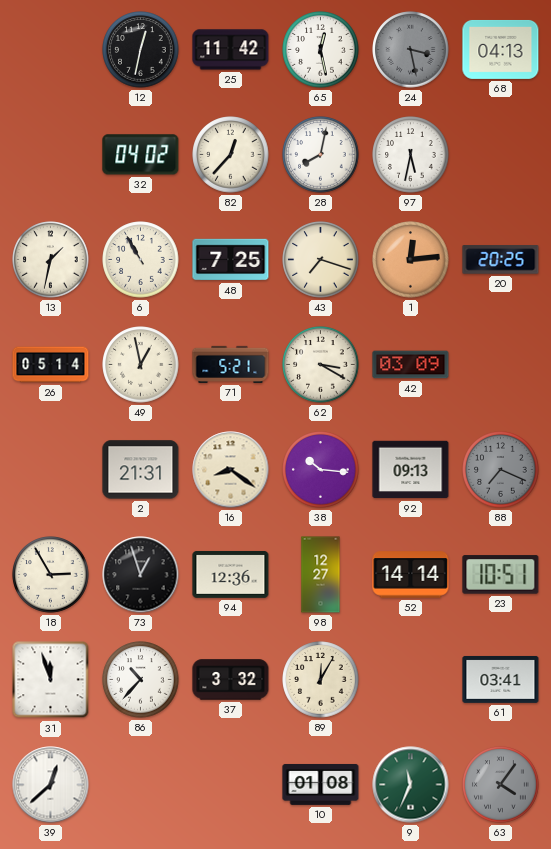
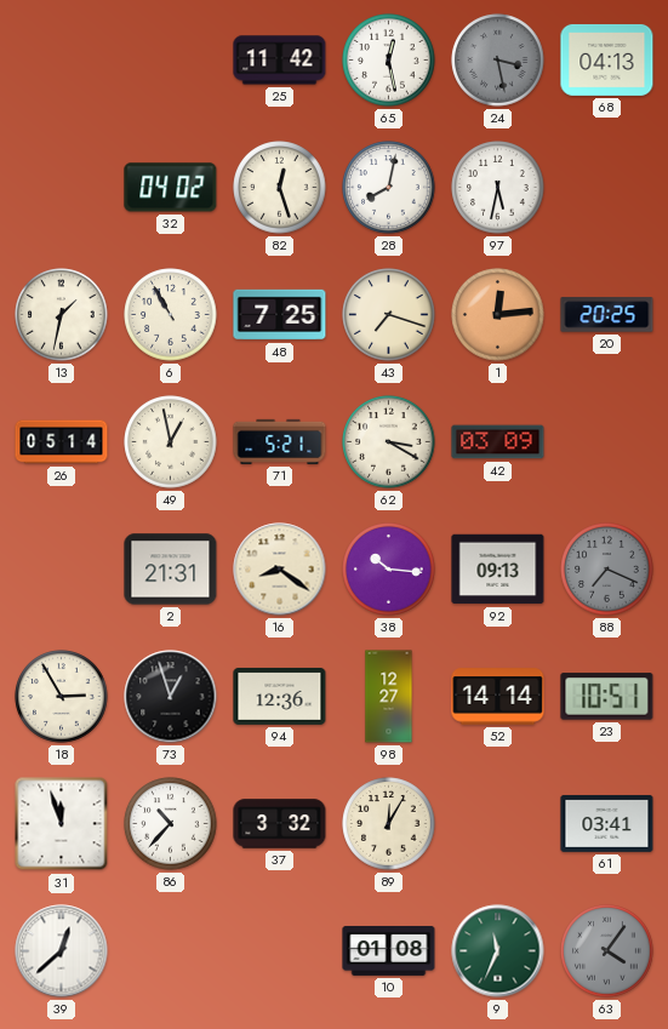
12: 12:32 -> none (141, 50)
82: 12:37 -> 12:27 (280, 188)
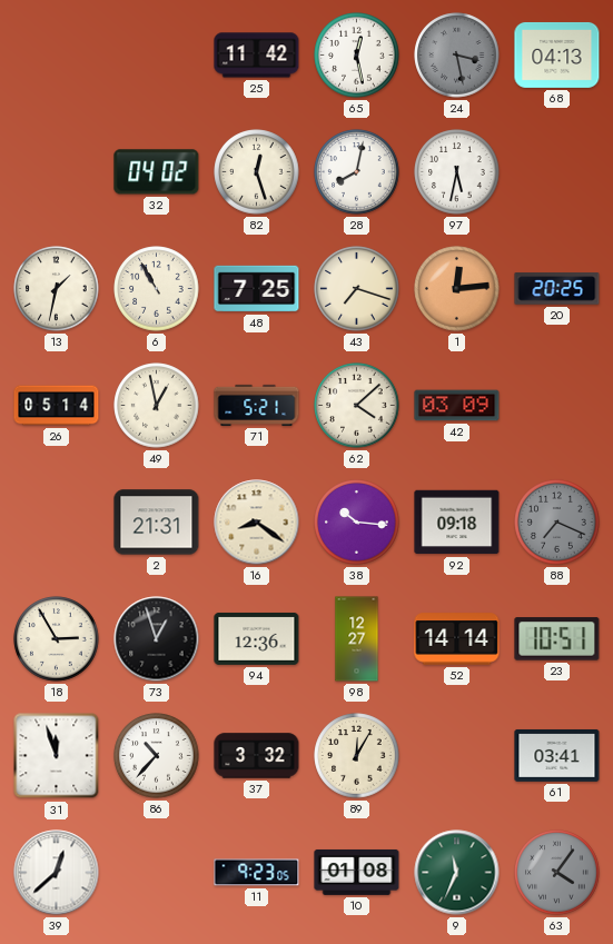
62: 3:20 -> 4:08 (357, 406)
92: 09:13 -> 09:18 (457, 523)
11: none -> 9:23 (257, 873)
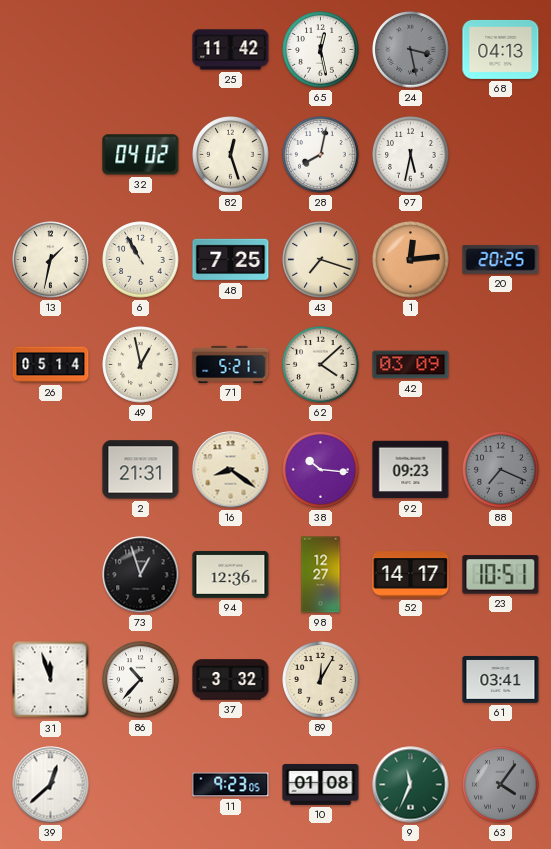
92: 09:18 -> 09:23 (411, 470)
18: 2:55 -> none (57, 639)
52: 14:14 -> 14:17 (411, 575)
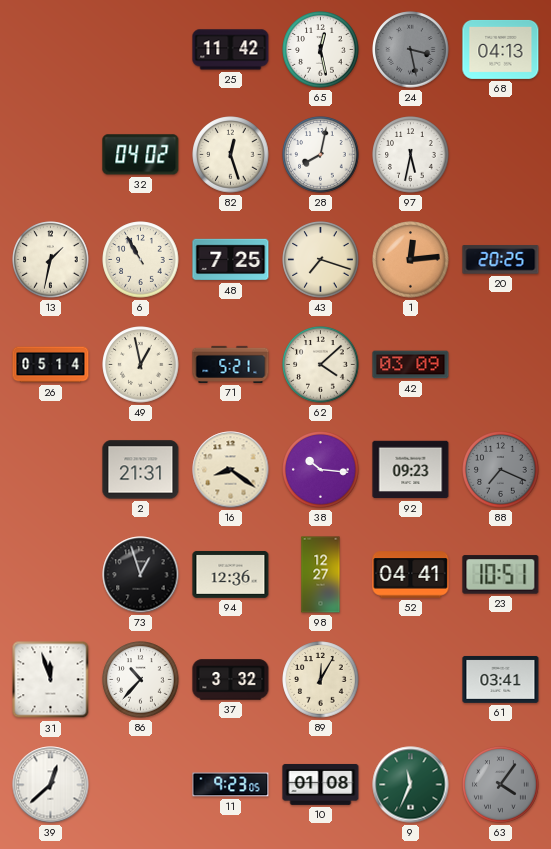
52: 14:17 -> 04:41 (411, 575)
